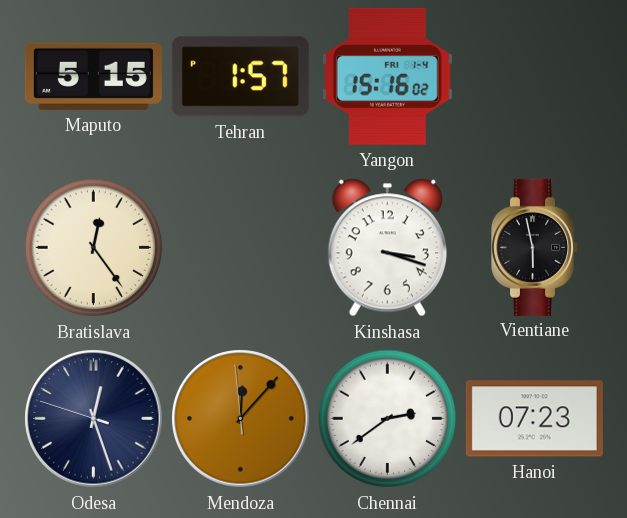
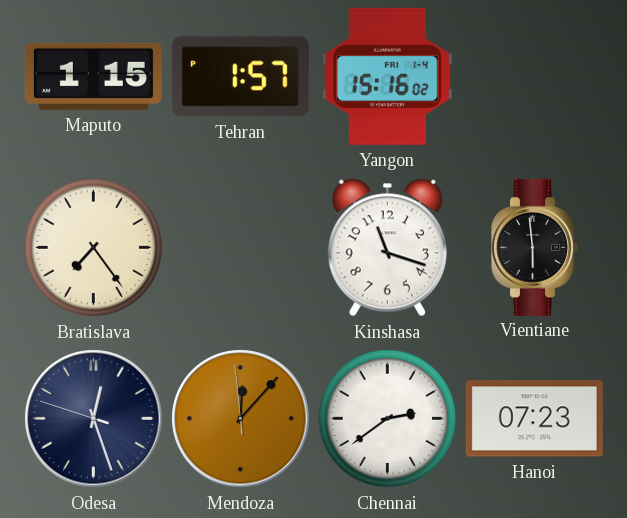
Maputo: 5:15 -> 1:15 (93, 76)
Bratislava: 12:24 -> 7:24 (94, 248)
Kinshasa: 3:18 -> 11:18 (387, 248)
Vientiane: 5:58 -> 5:59 (535, 247)
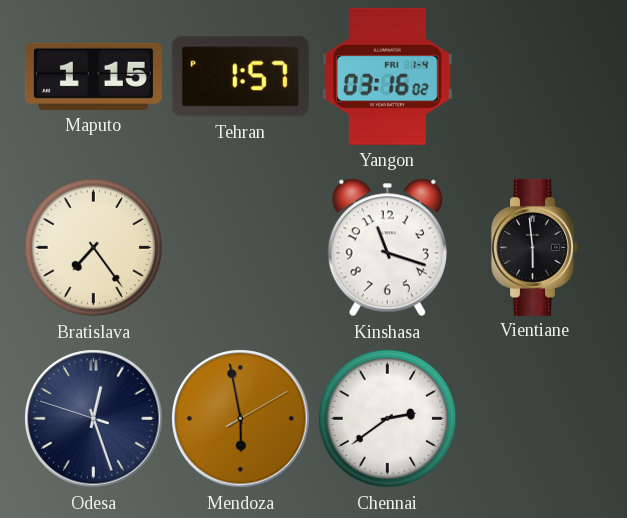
Yangon: 15:16 -> 03:16 (387, 76)
Mendoza: 12:06 -> 5:58 (241, 419)
Hanoi: 07:23 -> none (534, 419)
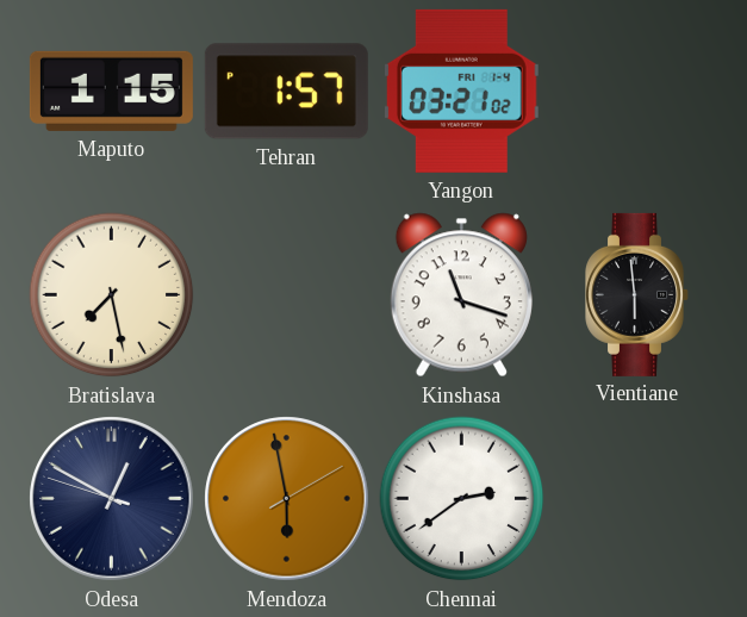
Yangon: 03:16 -> 03:21 (461, 91)
Bratislava: 7:24 -> 7:28 (112, 295)
Odesa: 12:26 -> 12:49 (112, 499)
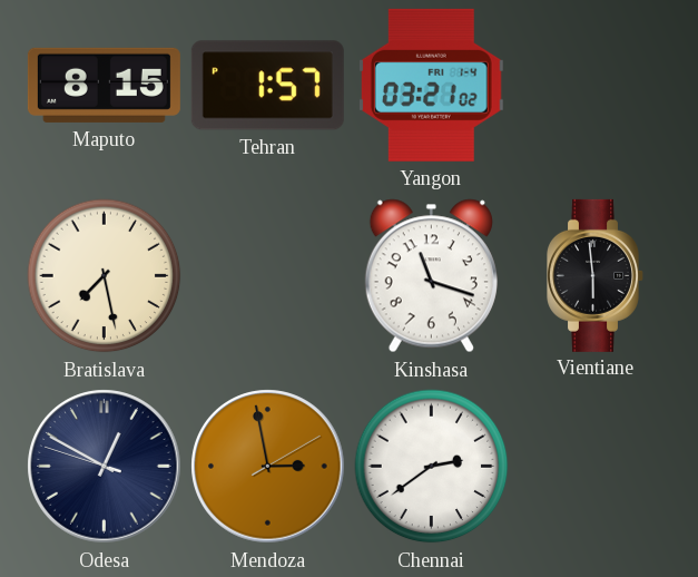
Maputo: 1:15 -> 8:15 (104, 85)
Mendoza: 5:58 -> 2:58 (268, 467)
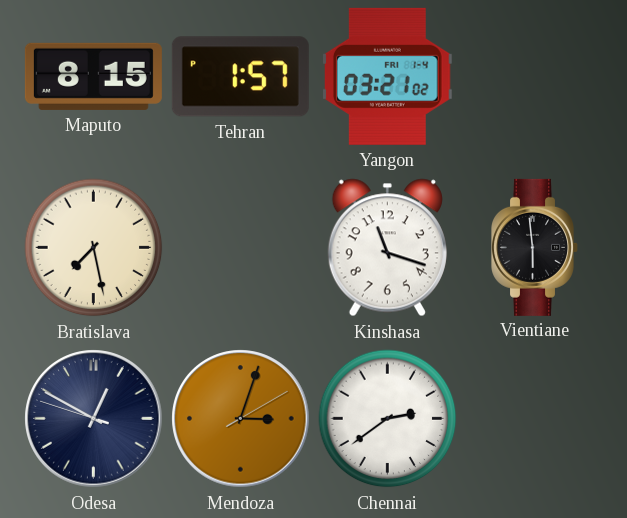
Mendoza: 2:58 -> 3:03 (241, 419)
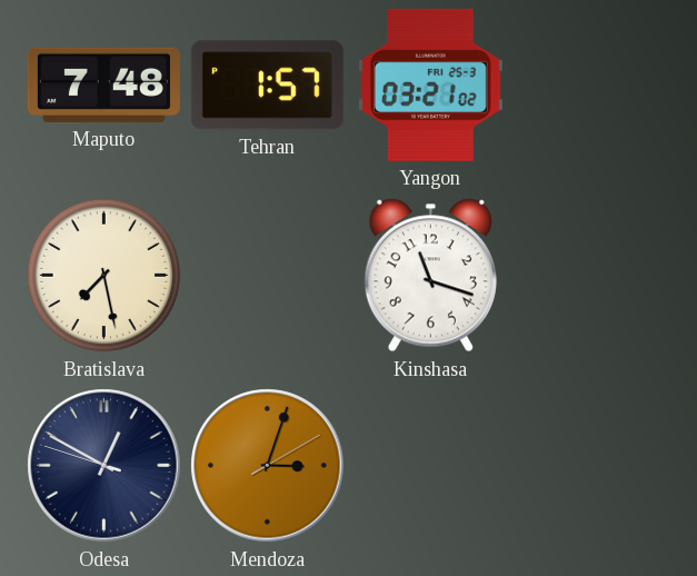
Maputo: 8:15 -> 7:48 (103, 85)
Yangon date: FRI 1-4 -> FRI 25-3 (430, 85)
Vientiane: 5:59 -> none (535, 247)
Chennai: 2:39 -> none (388, 419)
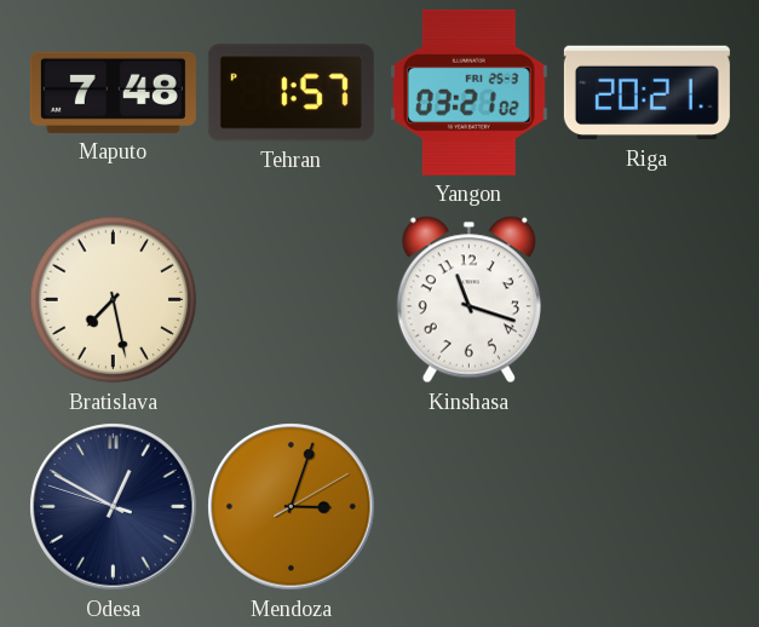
Riga: none -> 20:21 (646, 93)
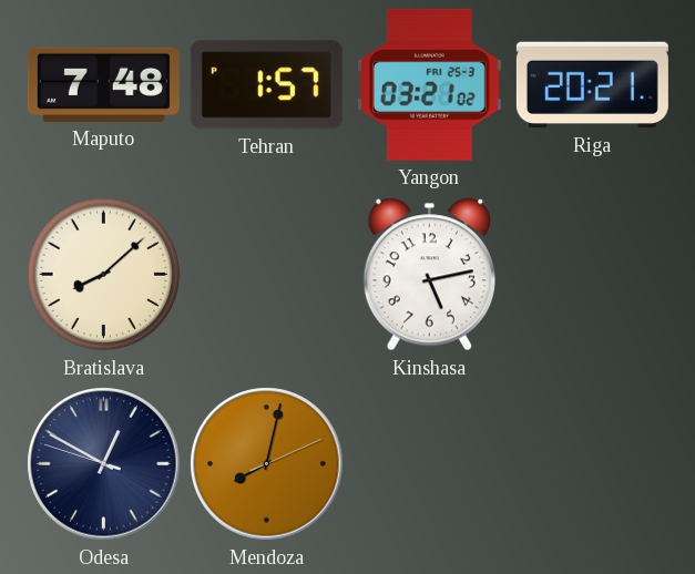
Bratislava: 7:28 -> 8:08 (104, 275)
Kinshasa: 11:18 -> 5:13 (429, 275)
Mendoza: 3:03 -> 8:02 (267, 464)
